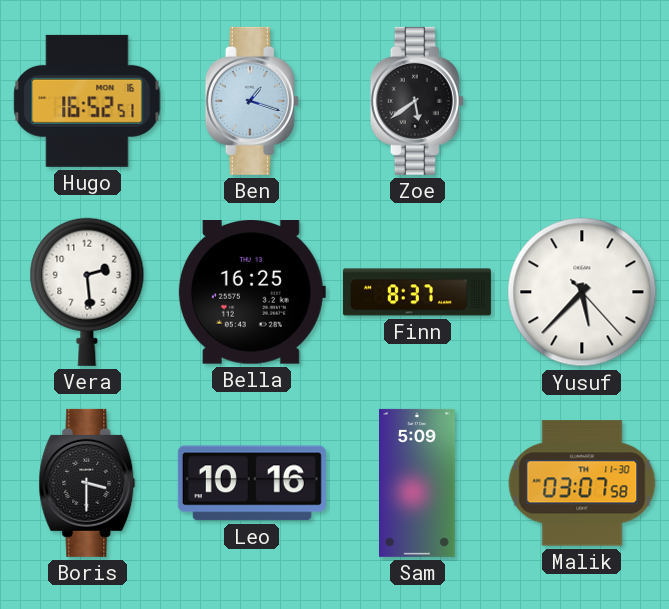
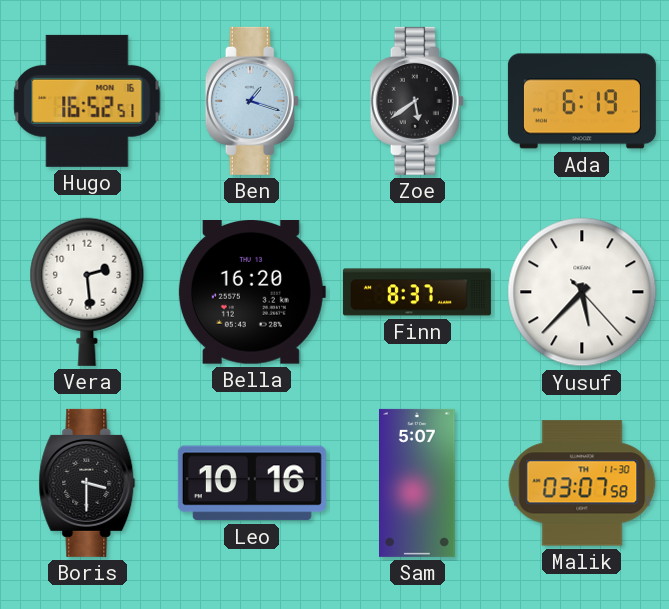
Ada: none -> 6:19 (582, 101)
Bella: 16:25 -> 16:20 (251, 293)
Sam: 5:09 -> 5:07 (418, 483)
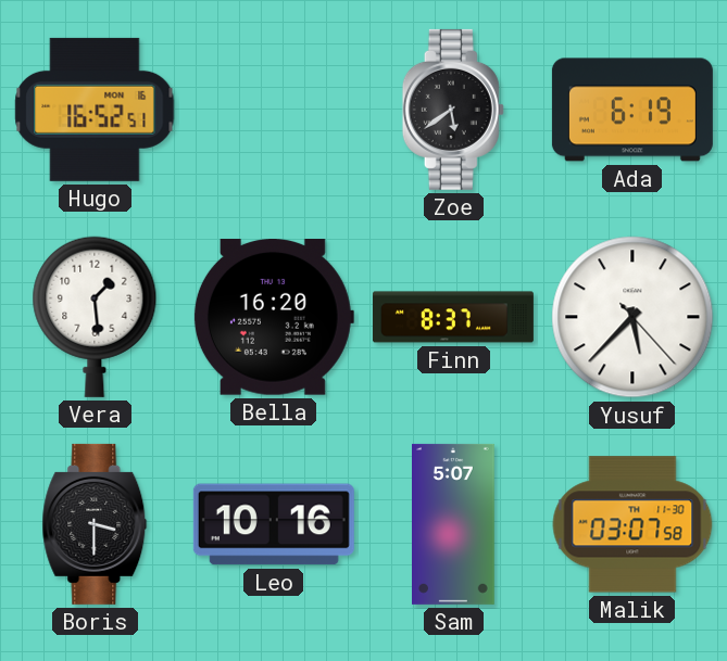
Ben: 1:18 -> none (252, 101)
Vera: 2:29 -> 1:29 (95, 317)
